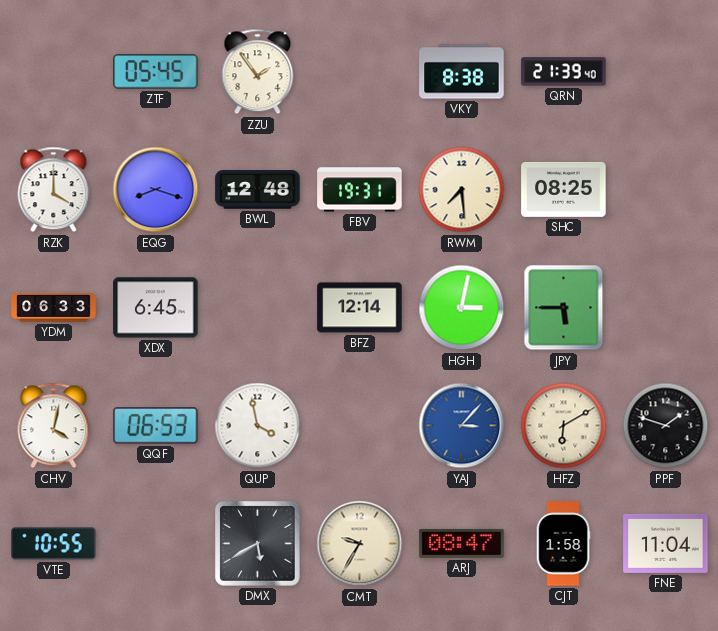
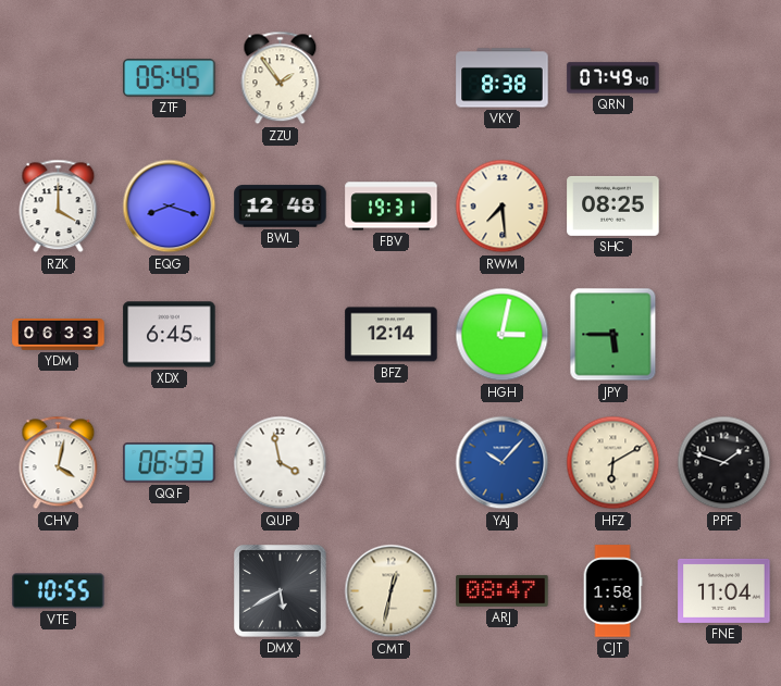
QRN: 21:39 -> 07:49 (613, 78)
YAJ: 3:07 -> 10:07 (503, 463)
CMT: 9:35 -> 12:32 (392, 591)
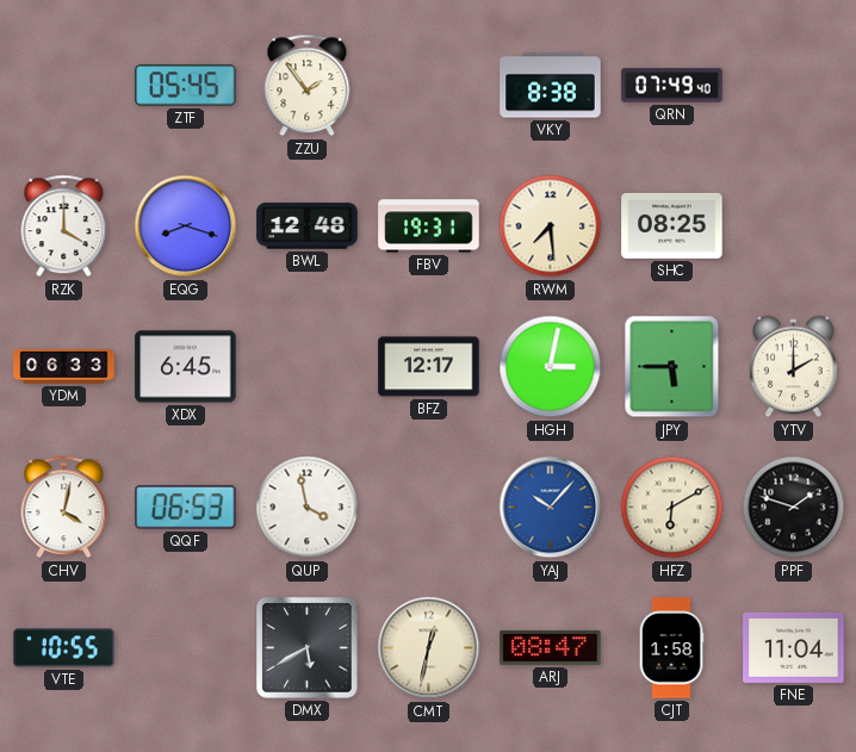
BFZ: 12:14 -> 12:17 (429, 367)
YTV: none -> 2:00 (793, 367)
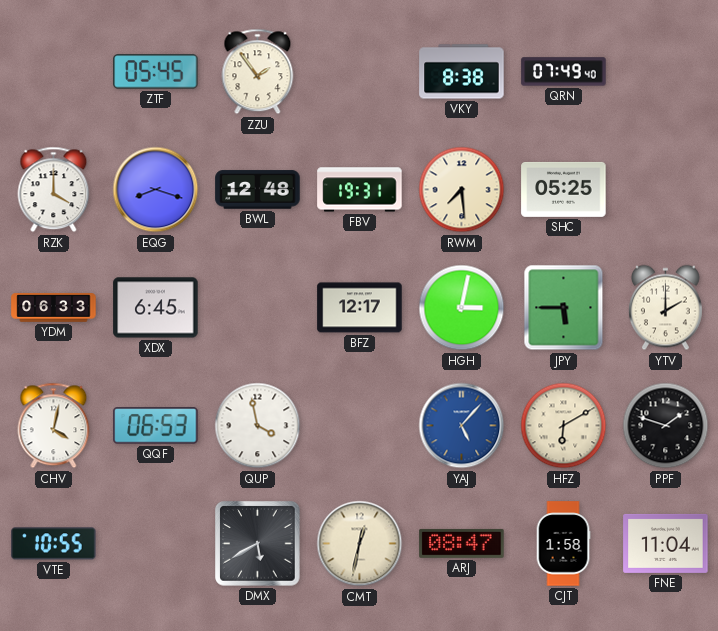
SHC: 08:25 -> 05:25 (564, 189)
YAJ: 10:07 -> 5:07 (462, 426)
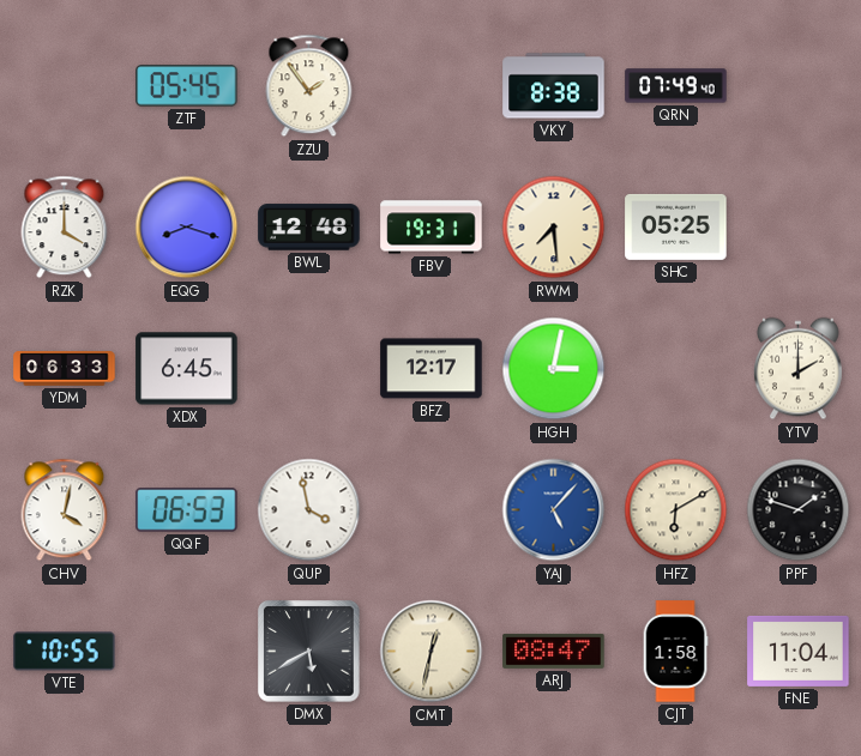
JPY: 5:45 -> none (564, 308)
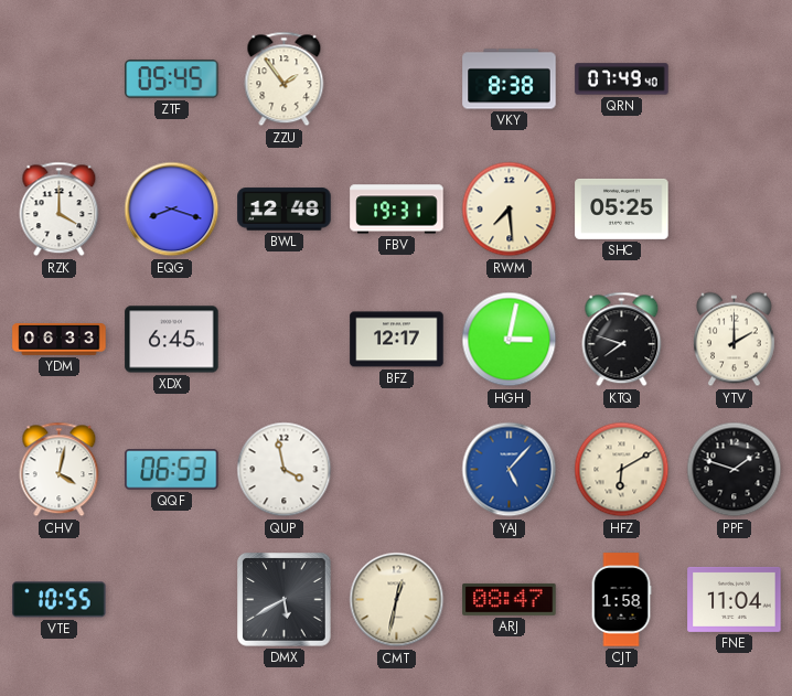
KTQ: none -> 7:48 (622, 340)
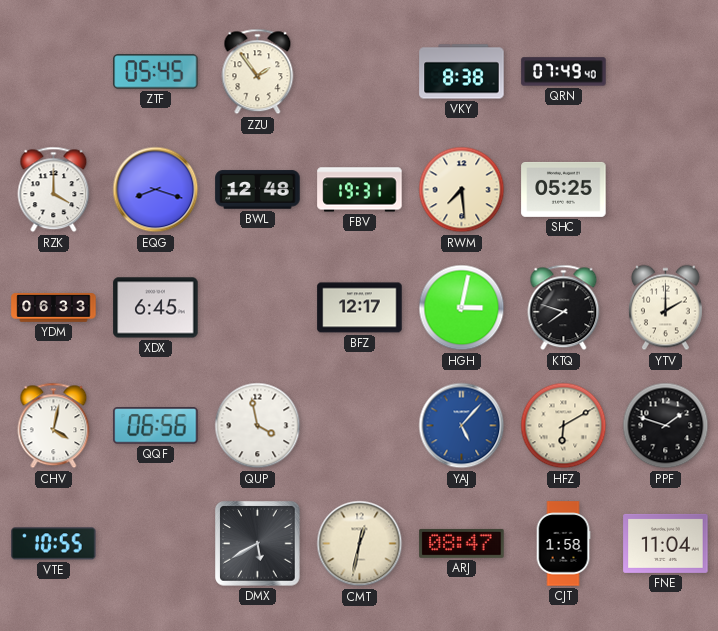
QQF: 06:53 -> 06:56 (156, 426)
